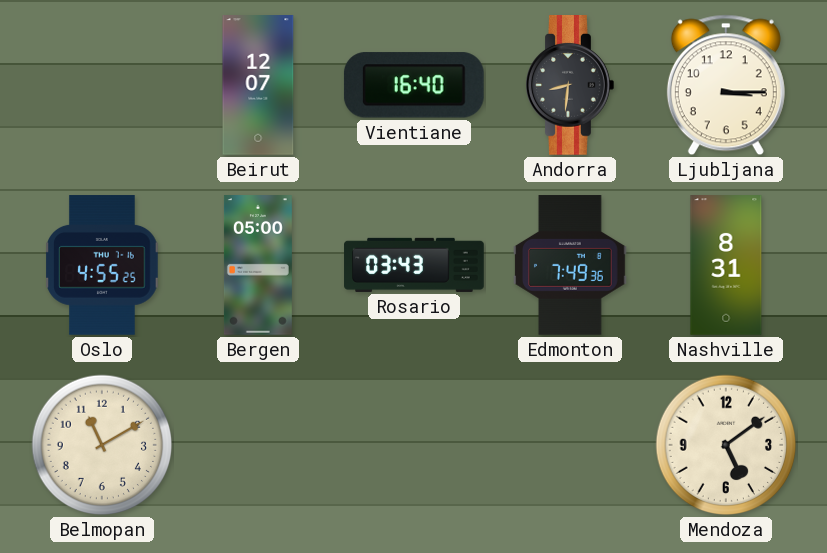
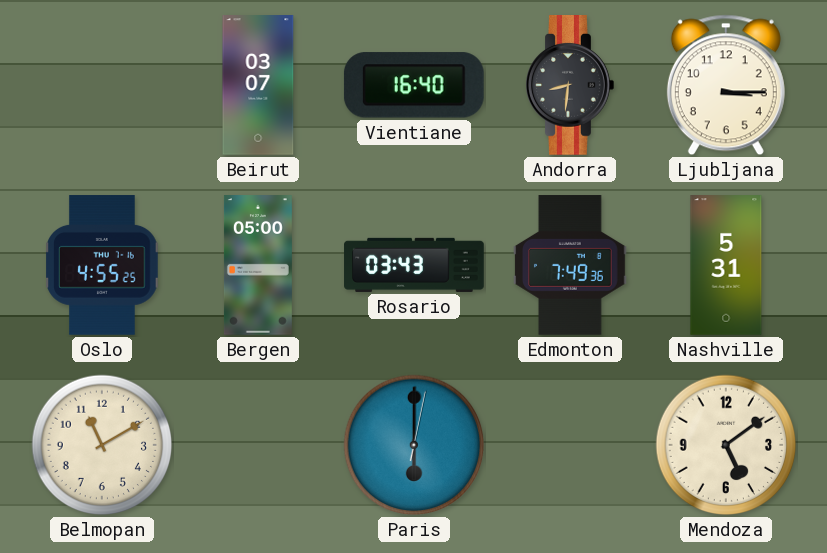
Beirut: 12:07 -> 03:07 (258, 85)
Nashville: 8:31 -> 5:31 (726, 265)
Paris: none -> 6:00 (414, 445)
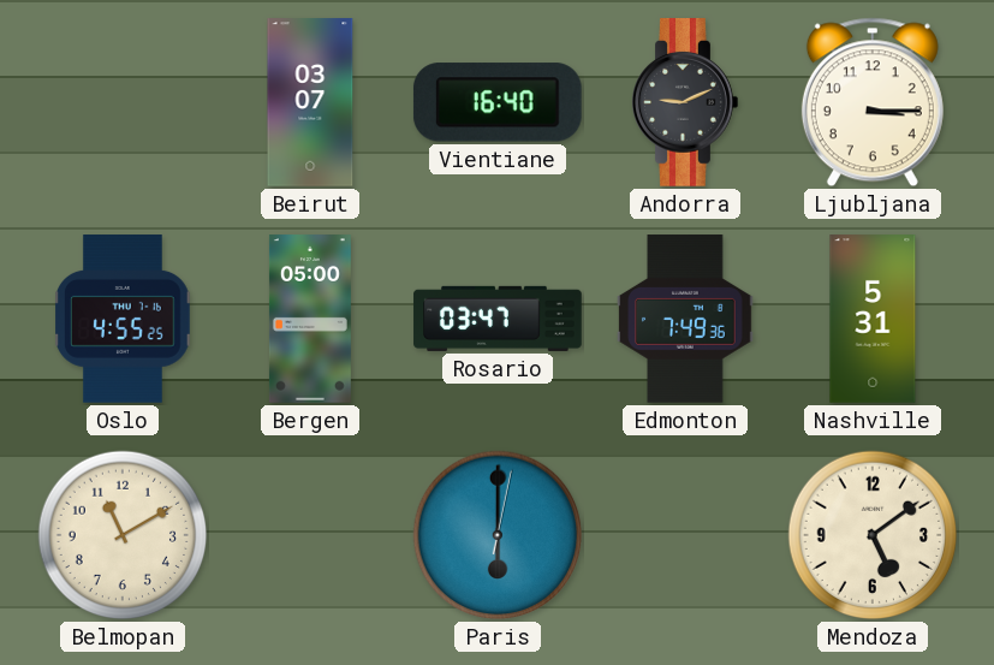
Andorra: 8:31 -> 9:11 (685, 103)
Rosario: 03:43 -> 03:47 (498, 319)
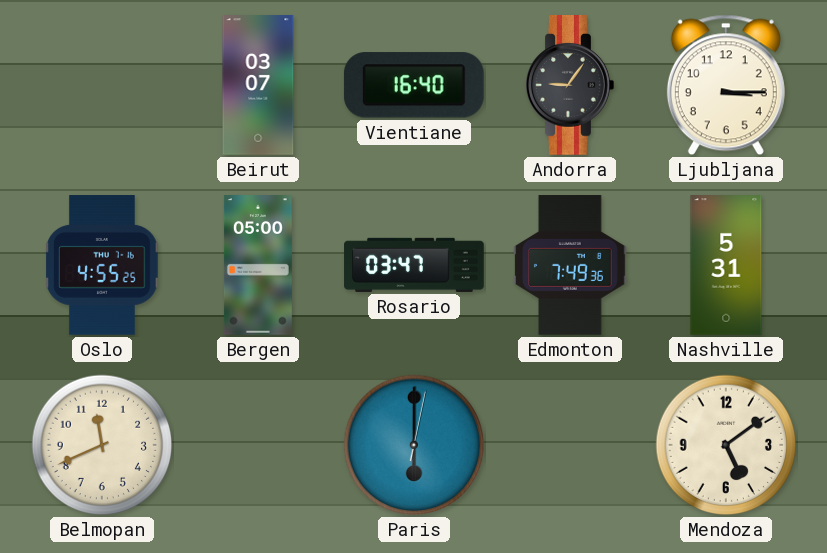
Andorra: 9:11 -> 9:06 (570, 86)
Belmopan: 11:10 -> 11:41 (102, 445)
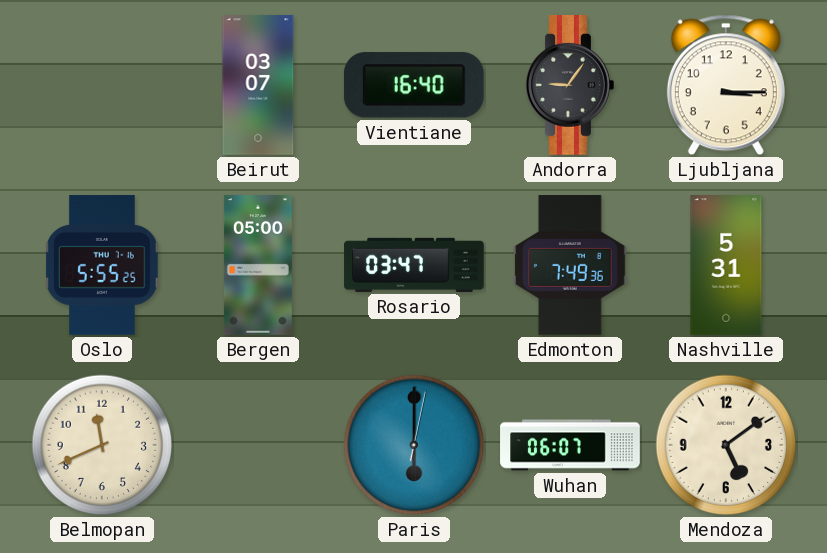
Oslo: 4:55 -> 5:55 (102, 265)
Wuhan: none -> 06:07 (570, 445)
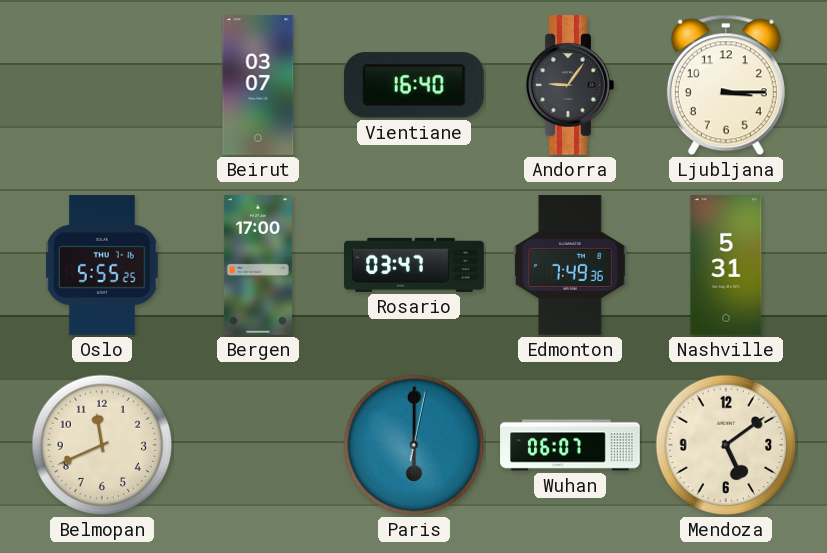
Bergen: 05:00 -> 17:00 (258, 265)
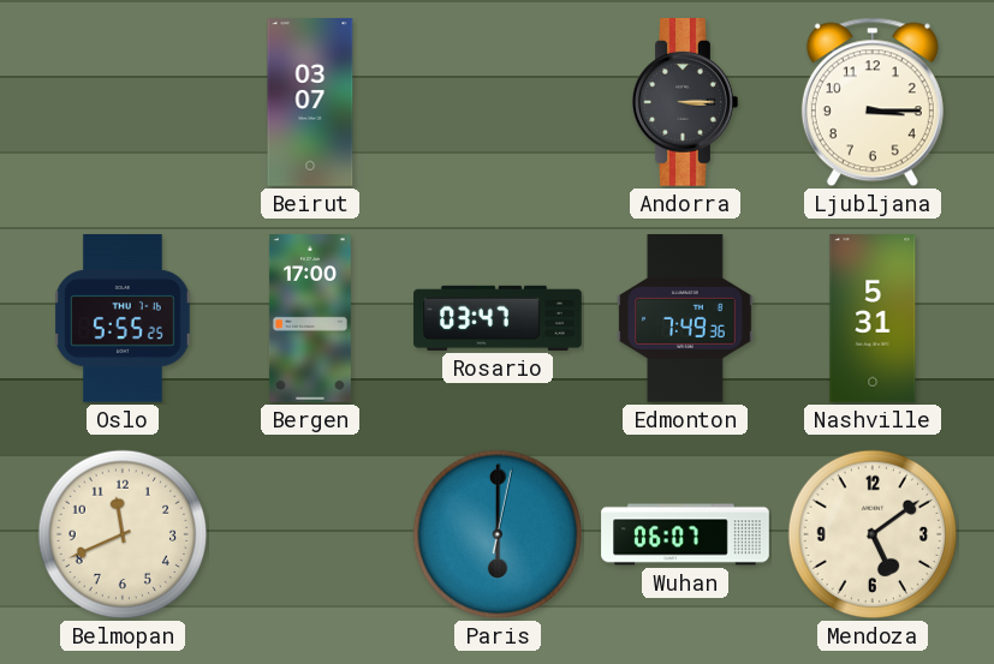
Vientiane: 16:40 -> none (414, 85)
Andorra: 9:06 -> 3:15 (685, 103)
